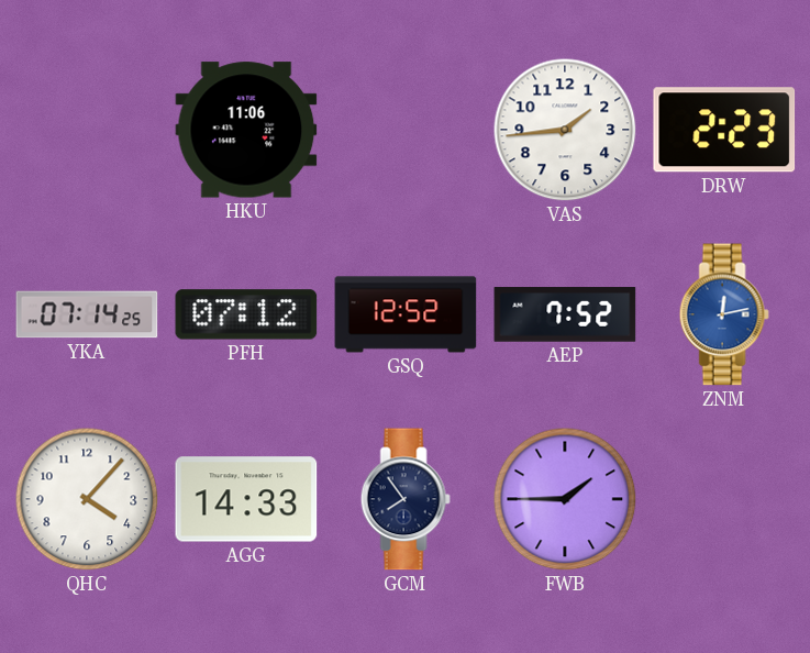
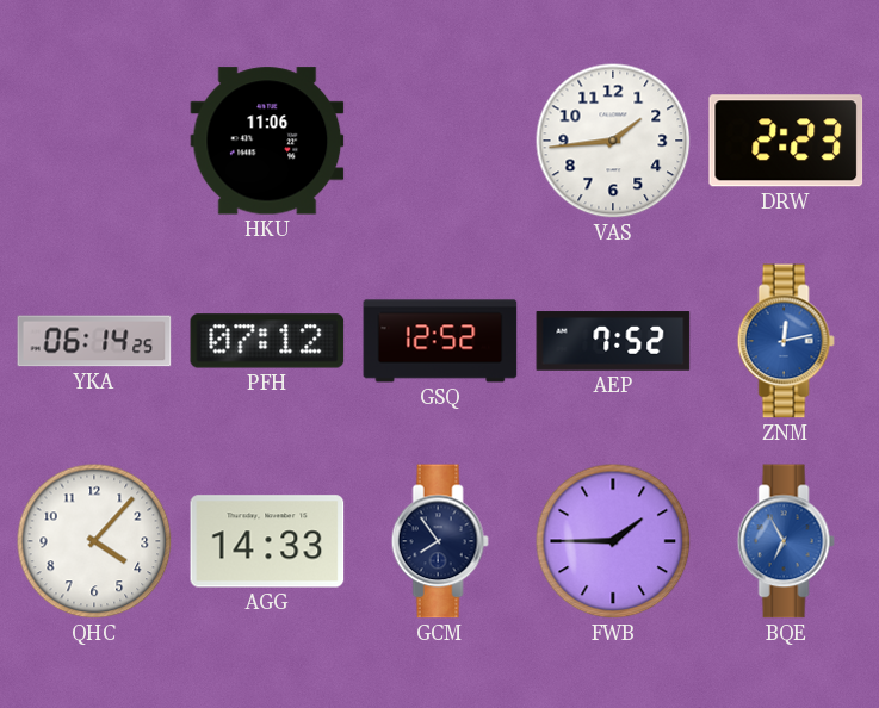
YKA: 07:14 -> 06:14 (94, 341)
BQE: none -> 6:55 (786, 541)
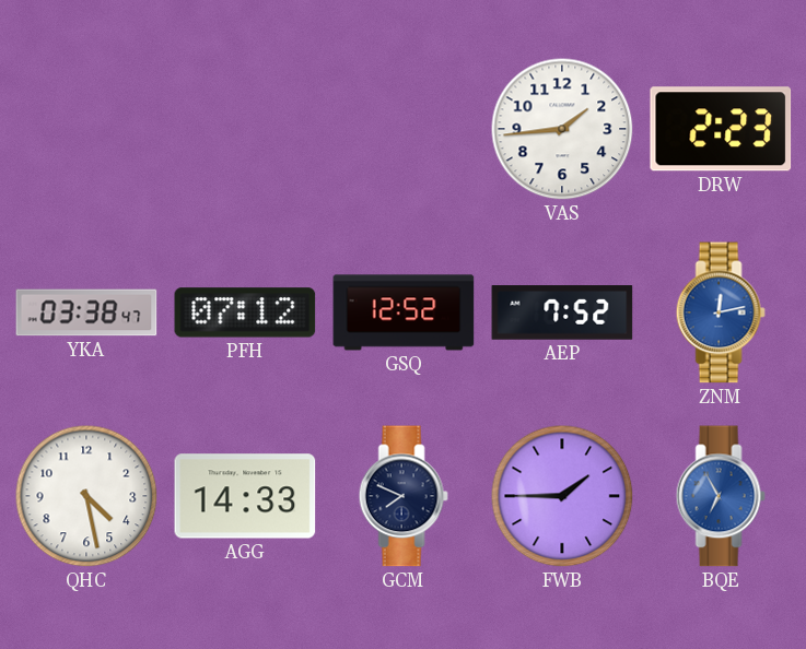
HKU: 11:06 -> none (267, 141)
YKA: 06:14 -> 03:38 (86, 312)
QHC: 4:07 -> 4:28 (86, 496)
GCM: 7:54 -> 7:49 (404, 496)
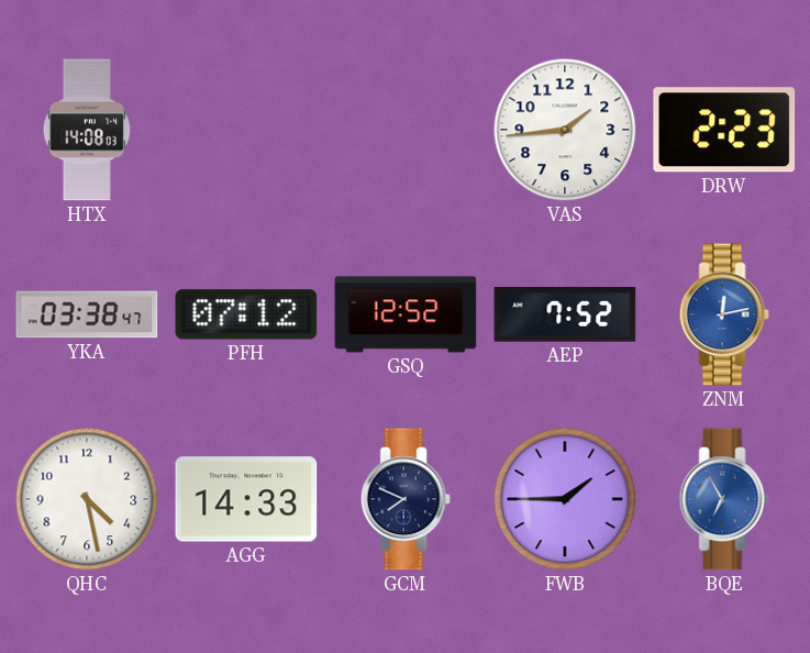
HTX: none -> 14:08 (87, 130)
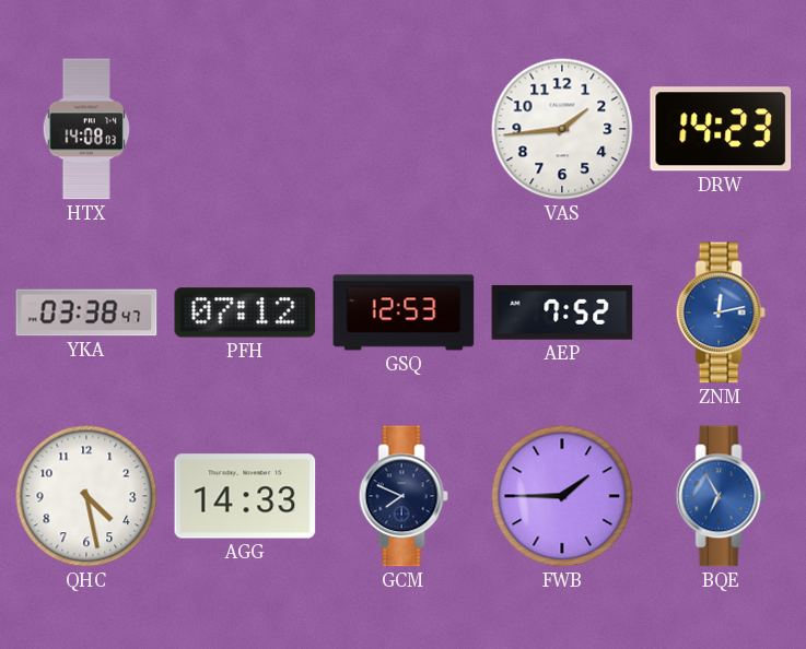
DRW: 2:23 -> 14:23 (721, 129)
GSQ: 12:52 -> 12:53 (404, 312)
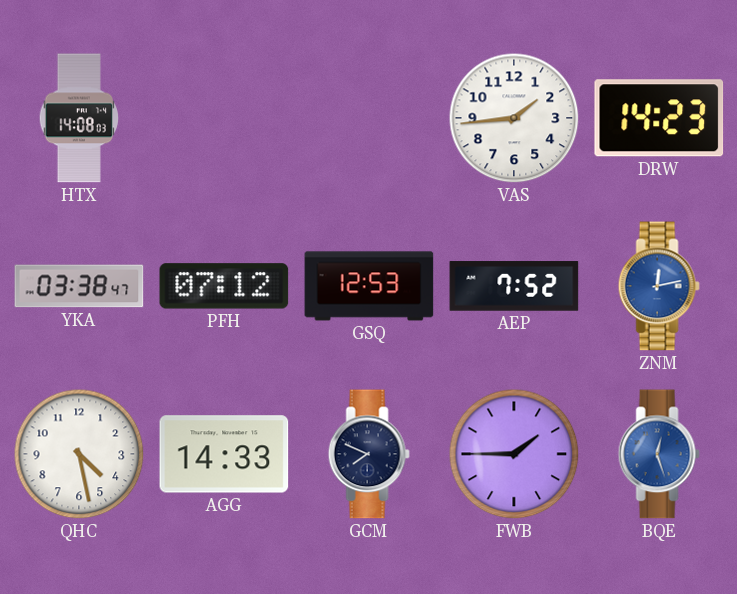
BQE: 6:55 -> 12:27 (659, 454)
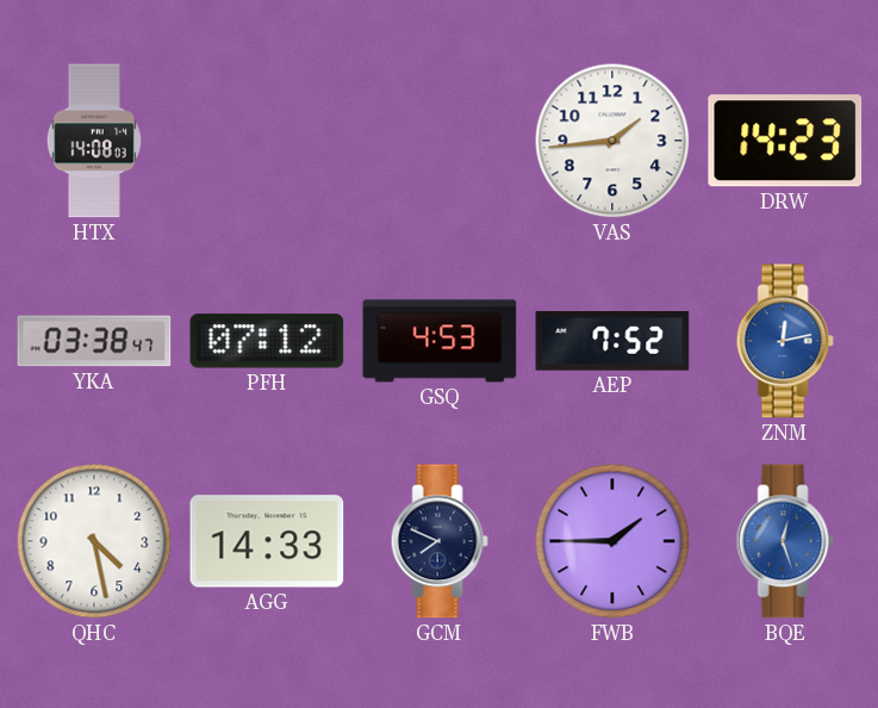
GSQ: 12:53 -> 4:53 (440, 341)
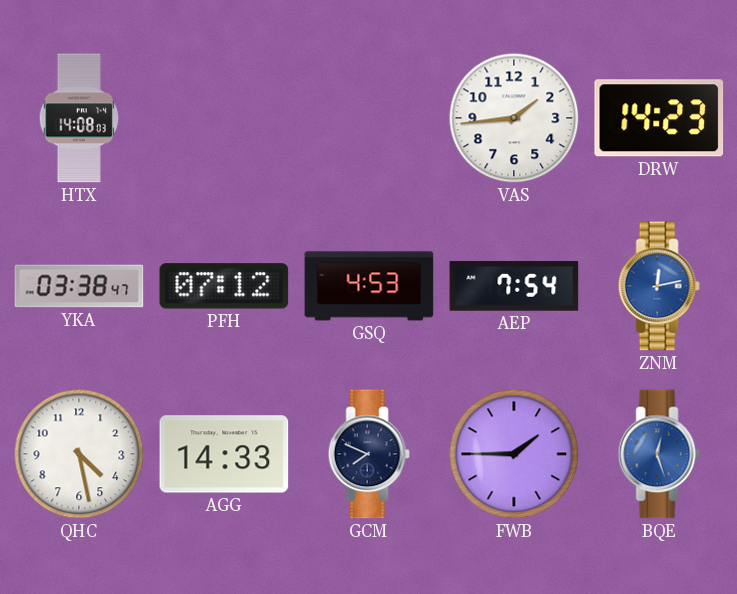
AEP: 7:52 -> 7:54 (514, 286)
